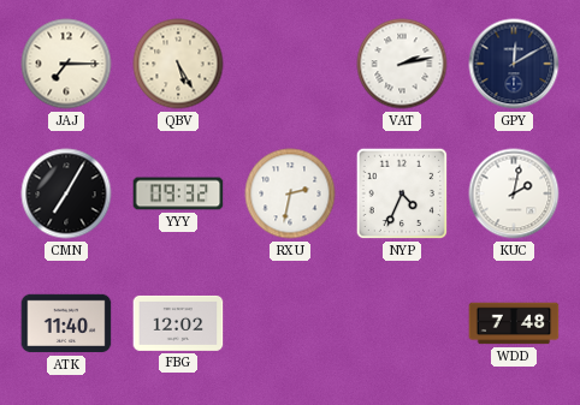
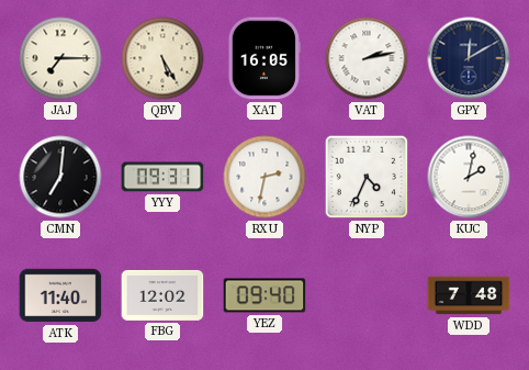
XAT: none -> 16:05 (264, 58)
CMN: 7:05 -> 7:01 (60, 177)
YYY: 09:32 -> 09:31 (162, 177)
YEZ: none -> 09:40 (264, 295)
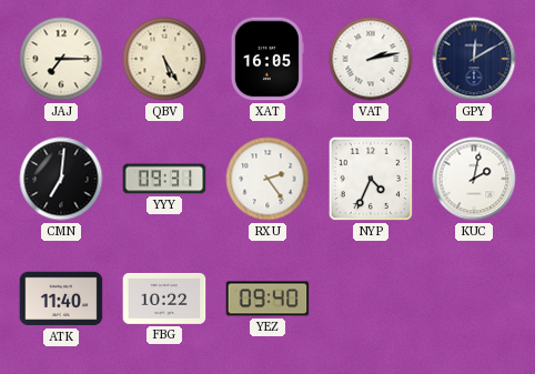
RXU: 2:32 -> 2:24 (267, 179)
FBG: 12:02 -> 10:22 (164, 299)
WDD: 7:48 -> none (469, 295)
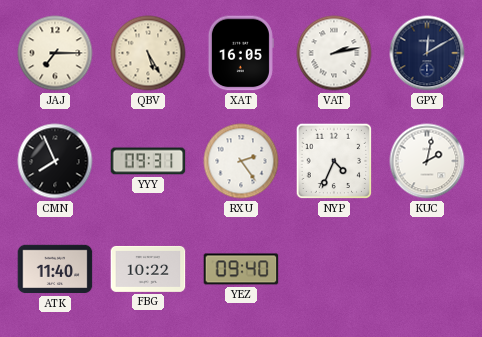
CMN: 7:01 -> 7:56 (55, 161)
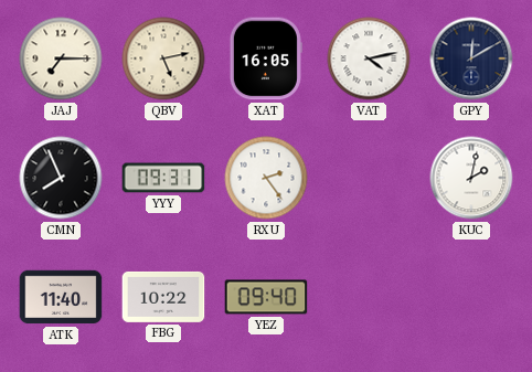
QBV: 5:25 -> 5:13 (163, 59)
VAT: 2:13 -> 4:13 (369, 59)
NYP: 4:34 -> none (334, 161)
